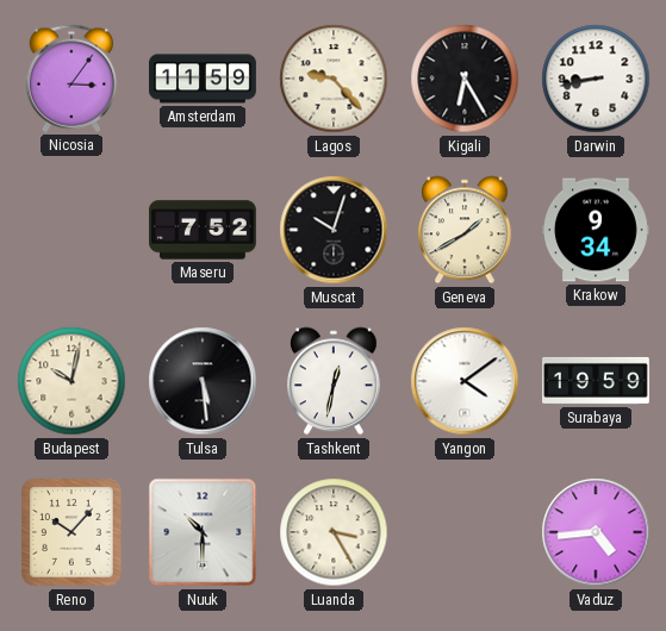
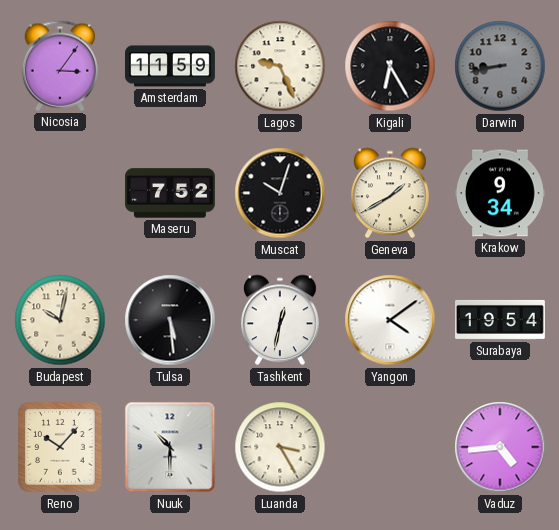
Lagos: 9:23 -> 9:26 (280, 66)
Darwin dial: white -> grey (500, 66)
Surabaya: 19:59 -> 19:54 (501, 320)
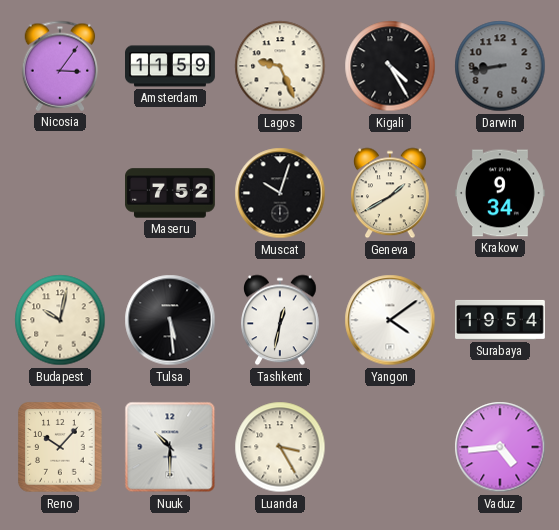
Kigali: 6:25 -> 4:25 (390, 66)
